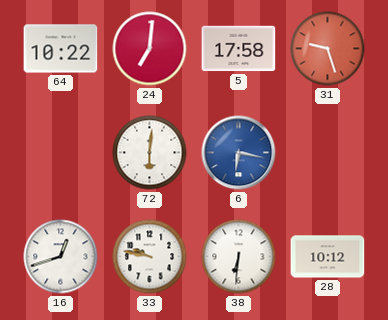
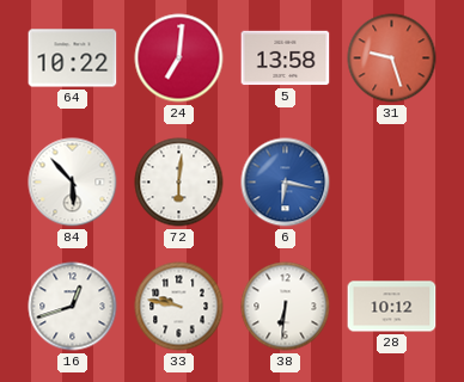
5: 17:58 -> 13:58 (286, 58)
84: none -> 5:53 (73, 183)
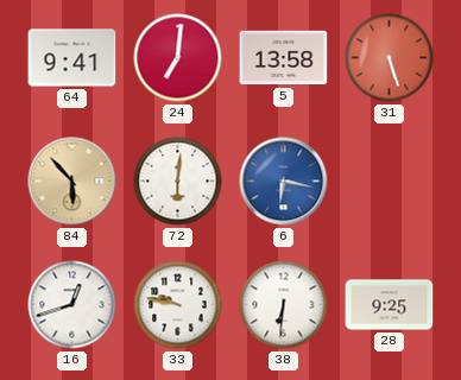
64: 10:22 -> 9:41 (72, 58)
31: 9:27 -> 5:27 (390, 58)
84 dial: white -> champagne (72, 182)
28: 10:12 -> 9:25 (390, 305)
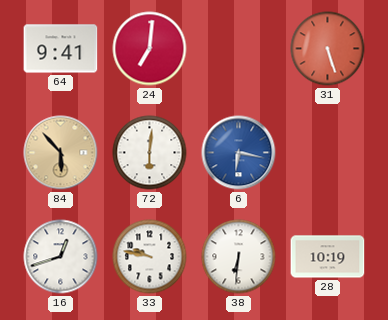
5: 13:58 -> none (284, 58)
28: 9:25 -> 10:19 (328, 257)
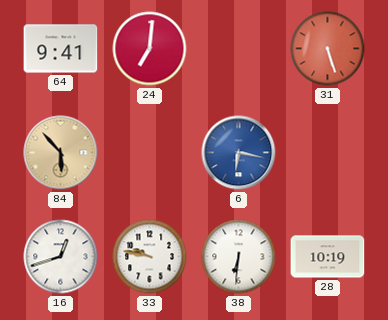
72: 6:01 -> none (150, 153)
